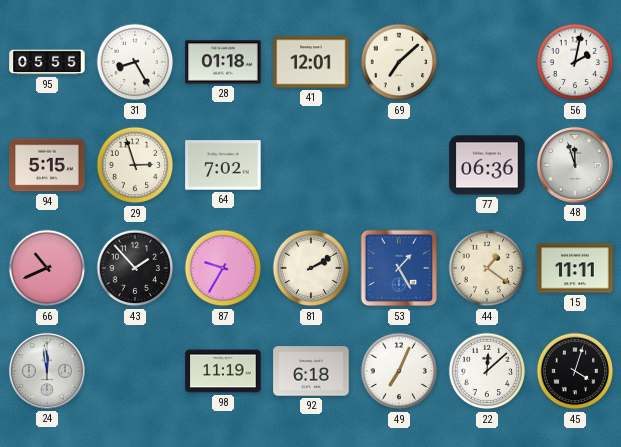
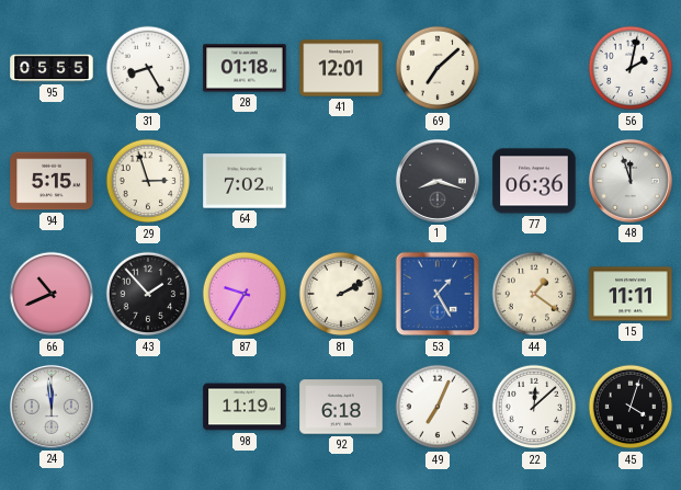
1: none -> 8:18 (438, 181)
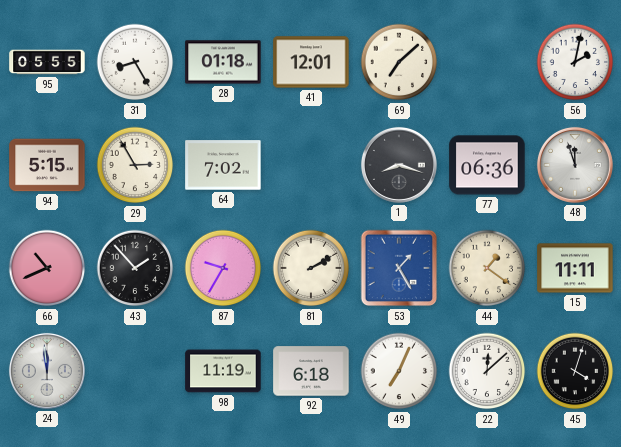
29: 2:57 -> 2:55 (135, 165)
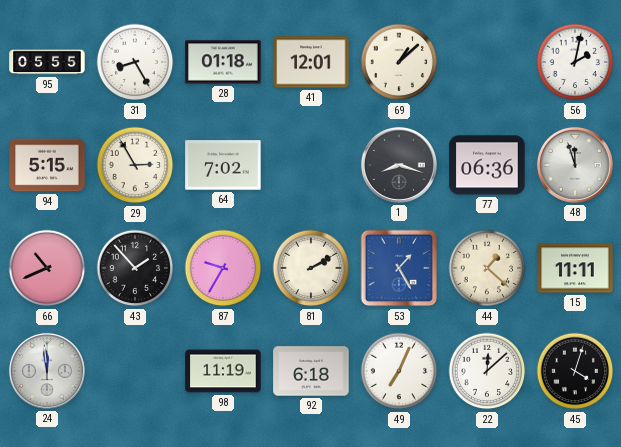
69: 7:08 -> 1:08 (399, 62)
44: 1:21 -> 1:22 (487, 268)
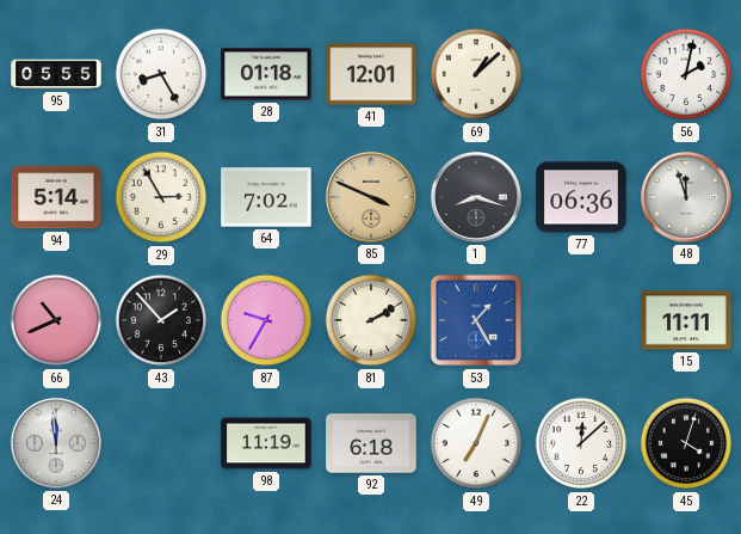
94: 5:15 -> 5:14 (56, 197)
85: none -> 3:49 (371, 197)
44: 1:22 -> none (487, 268)
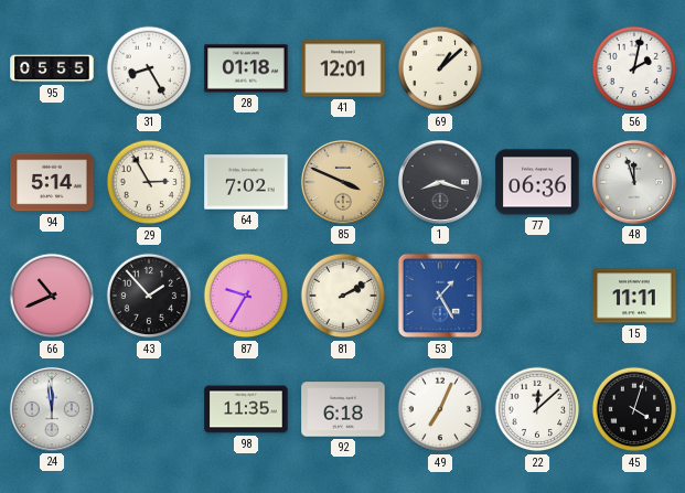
98: 11:19 -> 11:35 (246, 409)
